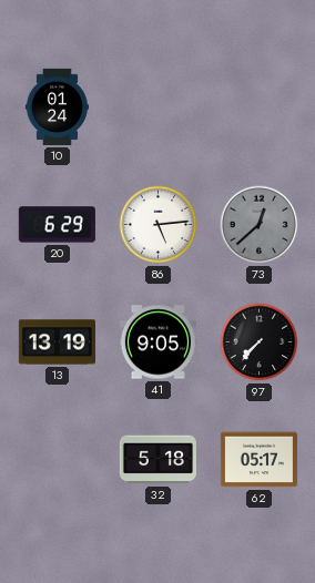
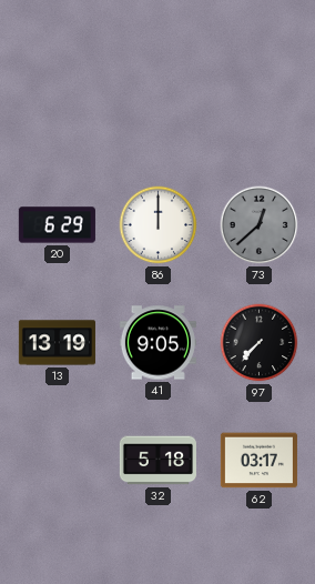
10: 01:24 -> none (57, 106)
86: 5:14 -> 12:00 (159, 225)
62: 05:17 -> 03:17 (258, 461)
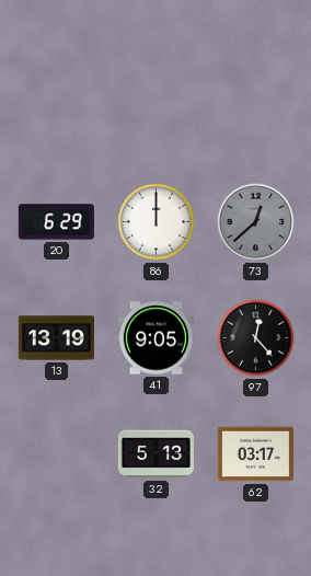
97: 7:37 -> 12:23 (256, 338)
32: 5:18 -> 5:13 (155, 454)
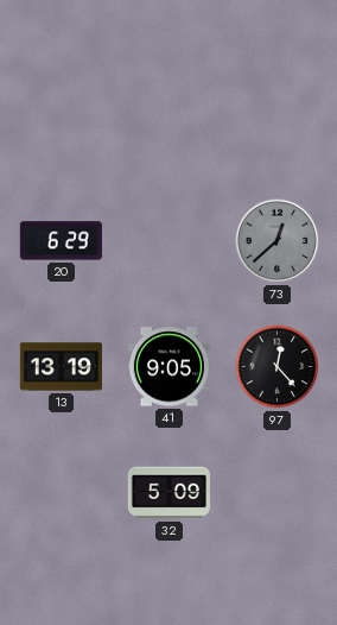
86: 12:00 -> none (157, 222)
32: 5:13 -> 5:09 (168, 493)
62: 03:17 -> none (255, 454)
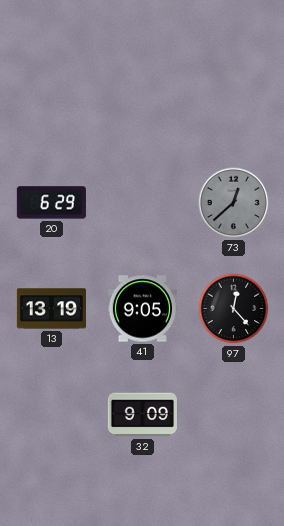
32: 5:09 -> 9:09 (142, 415)
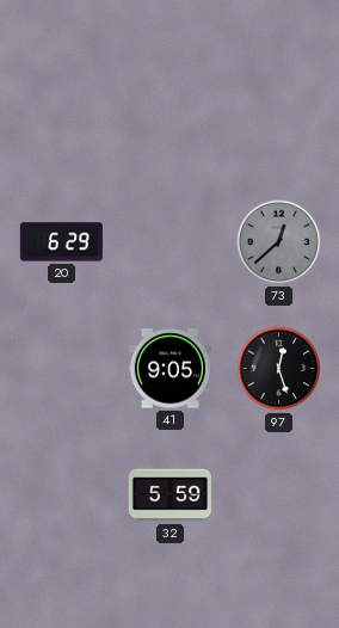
13: 13:19 -> none (51, 309)
97: 12:23 -> 12:27 (279, 369)
32: 9:09 -> 5:59 (169, 495)
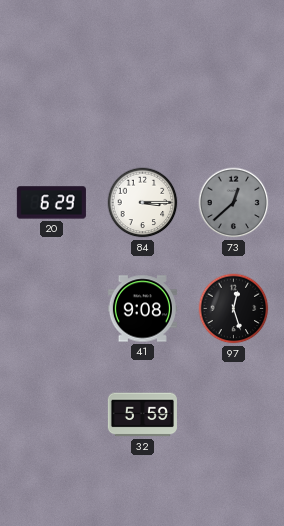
84: none -> 3:15 (143, 203)
41: 9:05 -> 9:08 (142, 309)
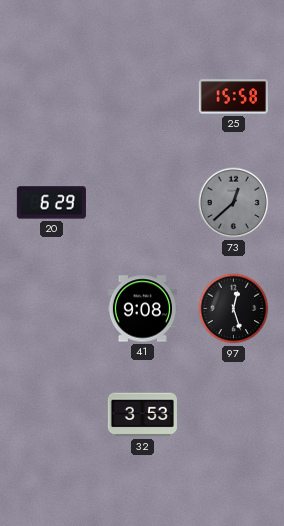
25: none -> 15:58 (233, 97)
84: 3:15 -> none (143, 203)
32: 5:59 -> 3:53 (142, 415)
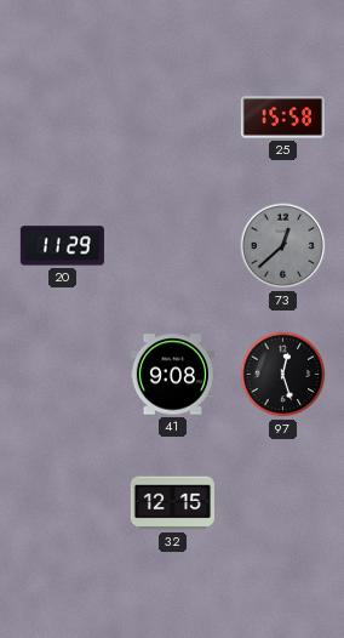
20: 6:29 -> 11:29 (62, 246)
32: 3:53 -> 12:15 (172, 503)
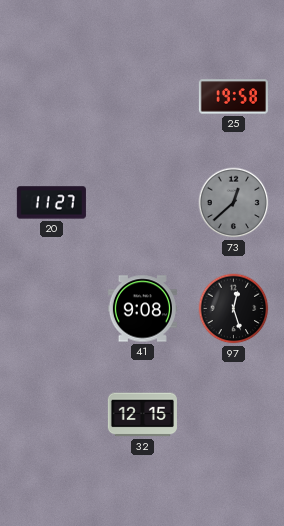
25: 15:58 -> 19:58 (233, 97)
20: 11:29 -> 11:27 (51, 203)
